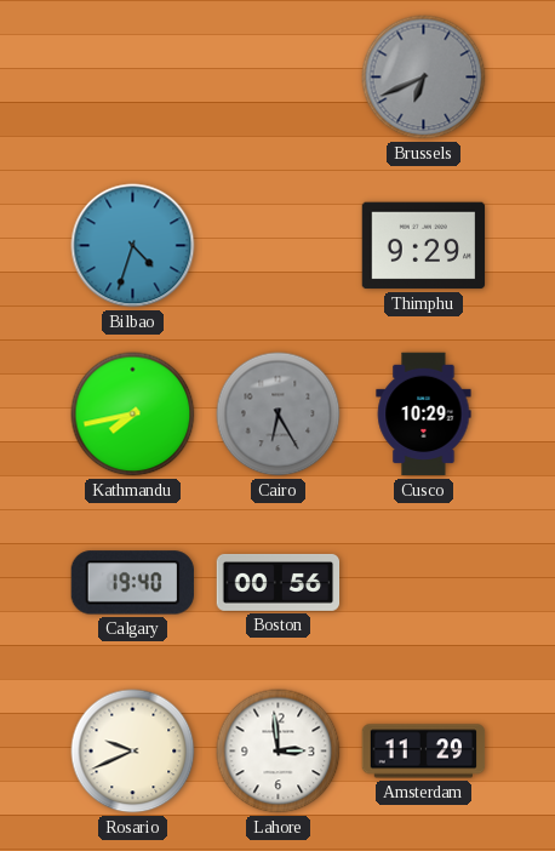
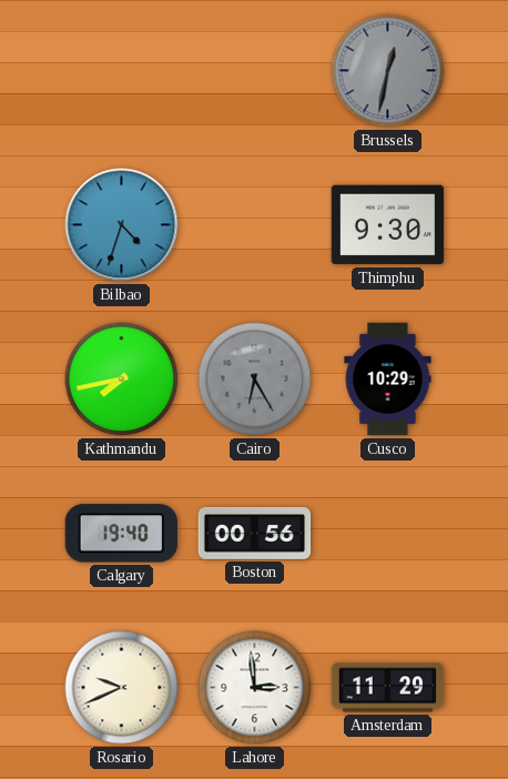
Brussels: 6:41 -> 12:32 (388, 71)
Thimphu: 9:29 -> 9:30 (388, 225)
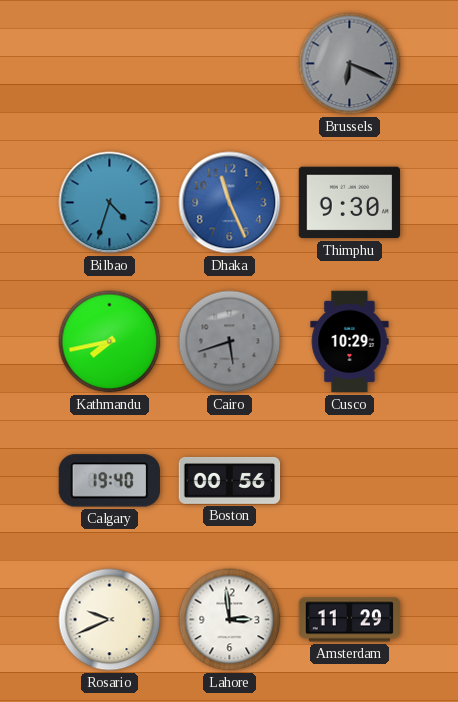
Brussels: 12:32 -> 6:19 (350, 64)
Dhaka: none -> 11:26 (230, 203)
Cairo: 6:25 -> 5:42 (230, 342)
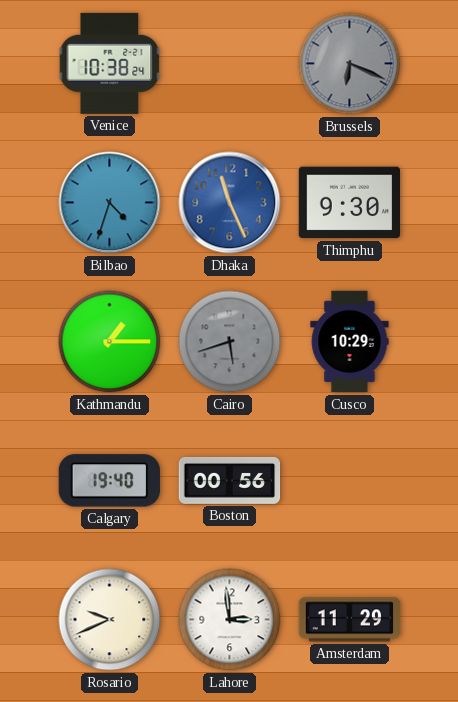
Venice: none -> 10:38 (110, 63)
Kathmandu: 7:43 -> 1:15 (110, 342)
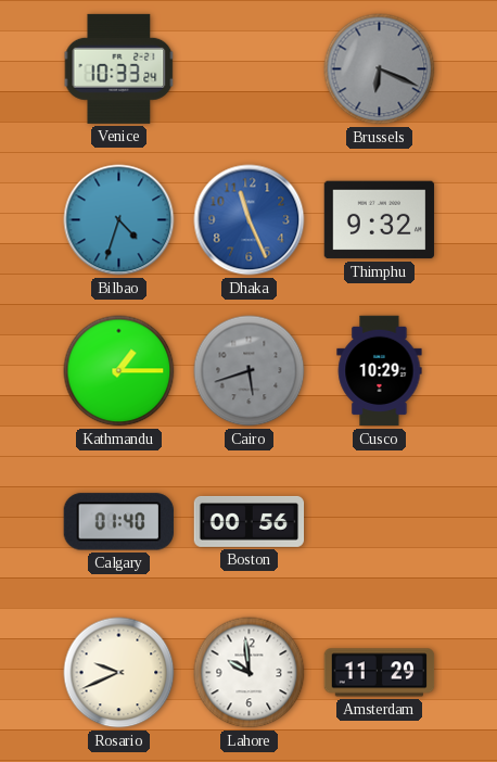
Venice: 10:38 -> 10:33 (119, 68)
Thimphu: 9:30 -> 9:32 (380, 220)
Calgary: 19:40 -> 01:40 (118, 522)
Lahore: 2:59 -> 9:59 (250, 673)
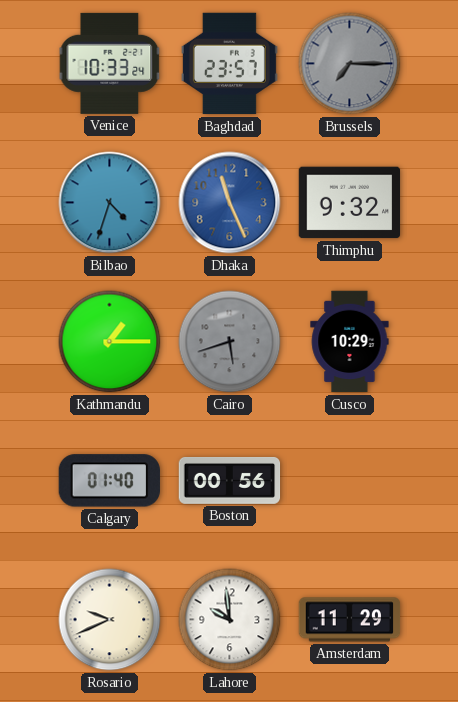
Baghdad: none -> 23:57 (229, 64)
Brussels: 6:19 -> 7:15 (350, 64)
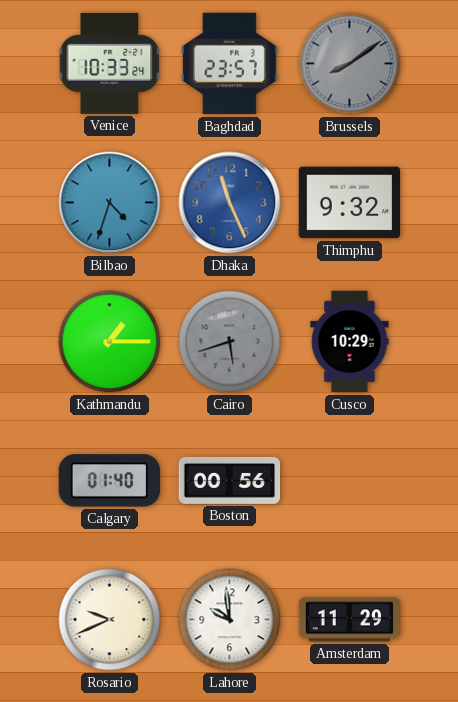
Brussels: 7:15 -> 8:09 (350, 64)
